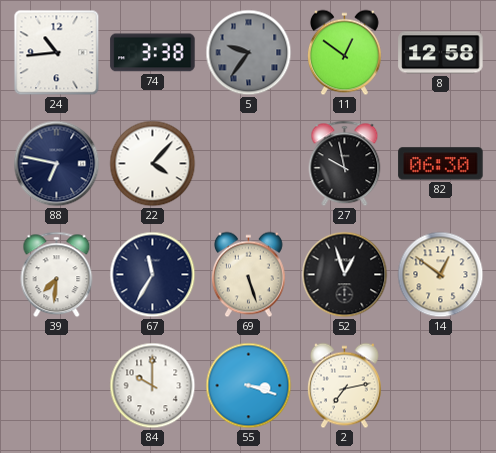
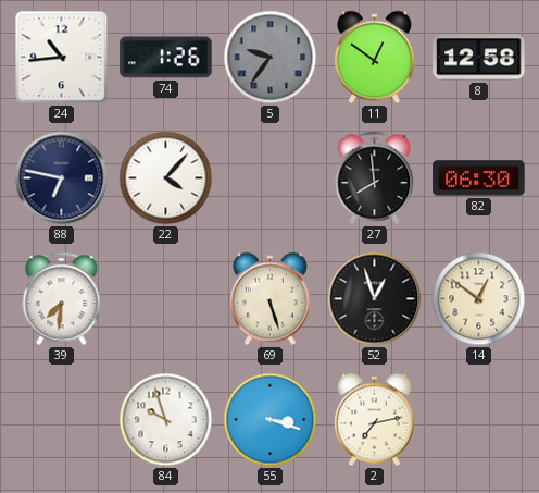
74: 3:38 -> 1:26 (166, 58)
27: 9:58 -> 7:59 (375, 178)
67: 11:35 -> none (153, 275)
84: 10:00 -> 9:57 (166, 420)
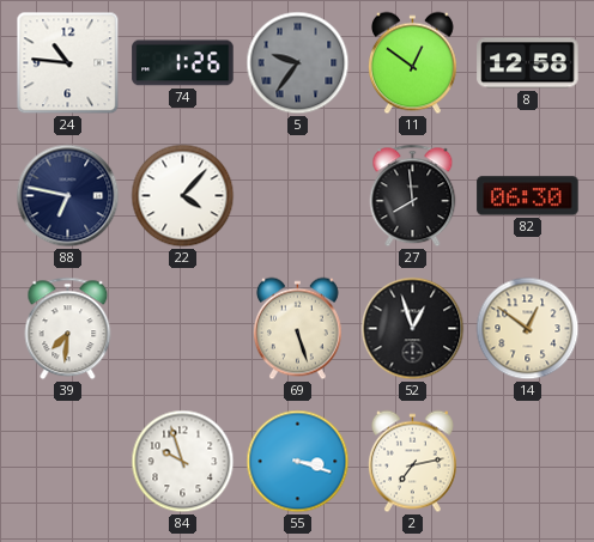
24: 10:44 -> 10:46 (68, 63)
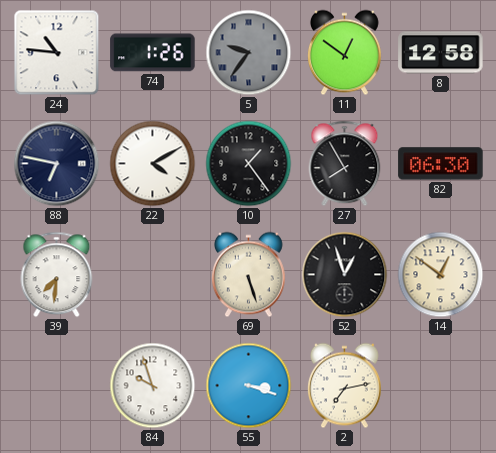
22: 4:07 -> 4:10 (153, 164)
10: none -> 1:24 (249, 164)
27: 7:59 -> 7:55 (345, 164)
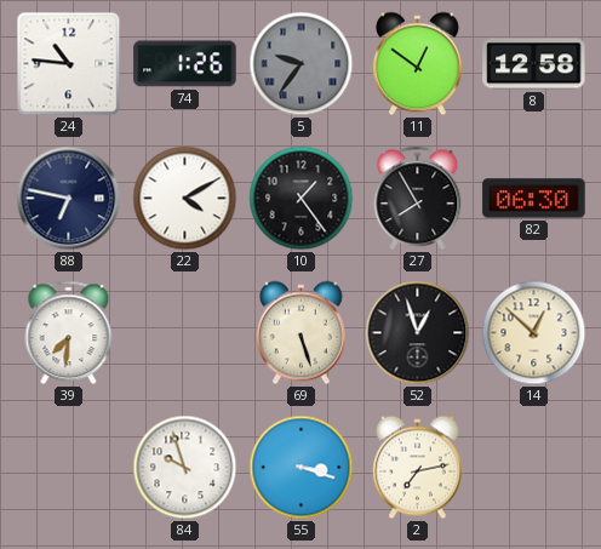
14: 12:51 -> 12:52 (534, 333)
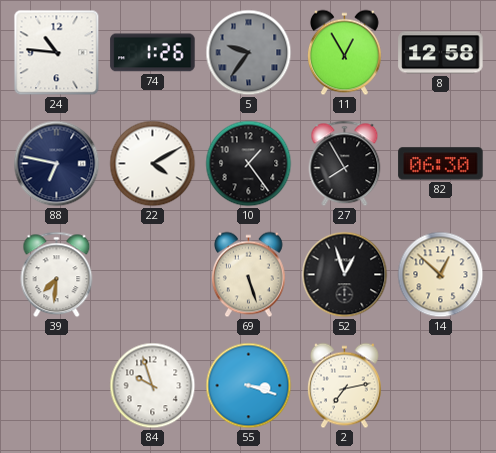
11: 12:51 -> 12:55 (344, 53)
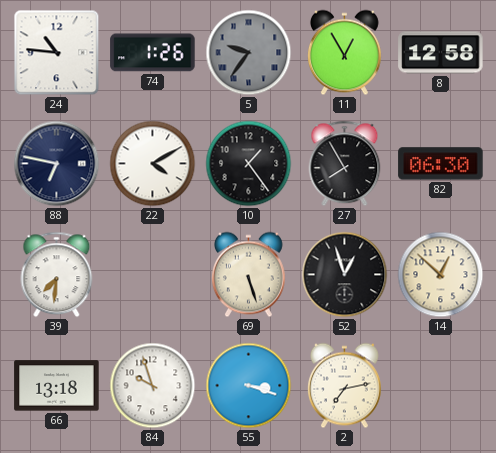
66: none -> 13:18 (57, 386)
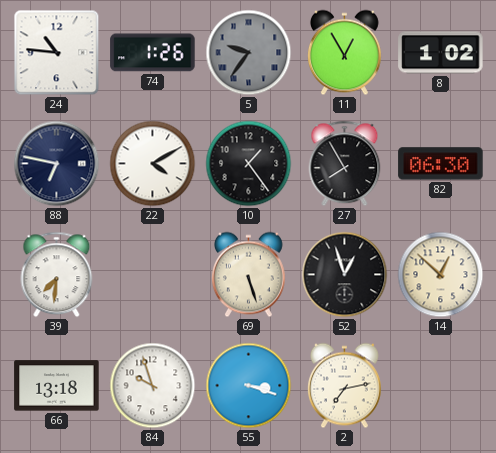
8: 12:58 -> 1:02 (441, 53)
